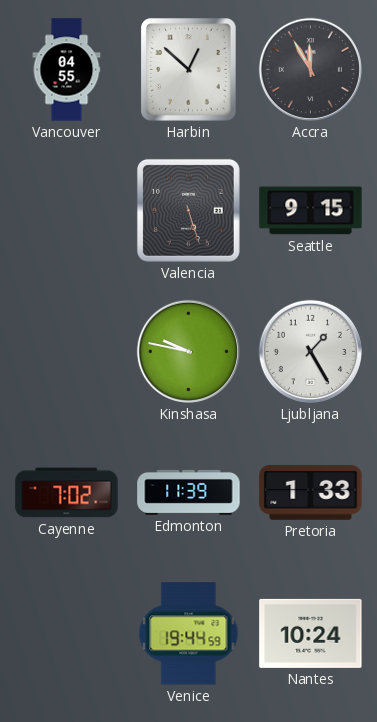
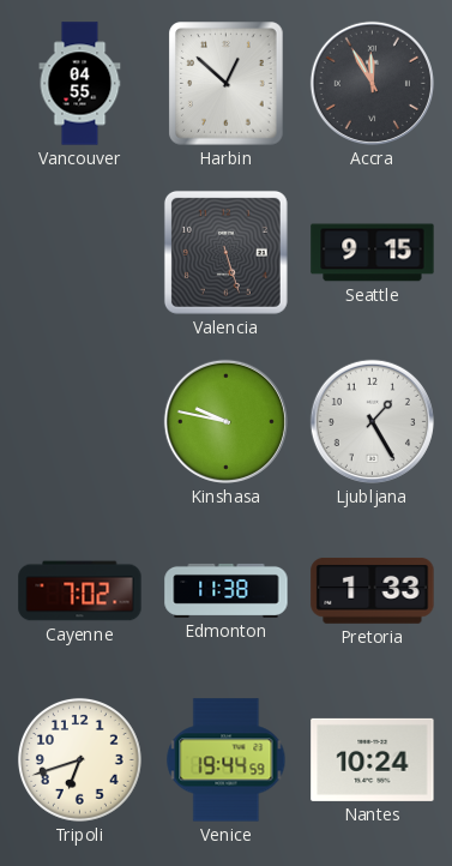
Edmonton: 11:39 -> 11:38 (227, 590)
Tripoli: none -> 6:42 (79, 759)
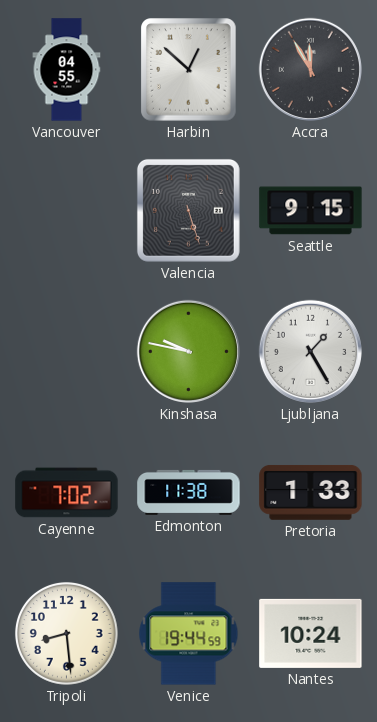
Tripoli: 6:42 -> 8:29 (66, 633)
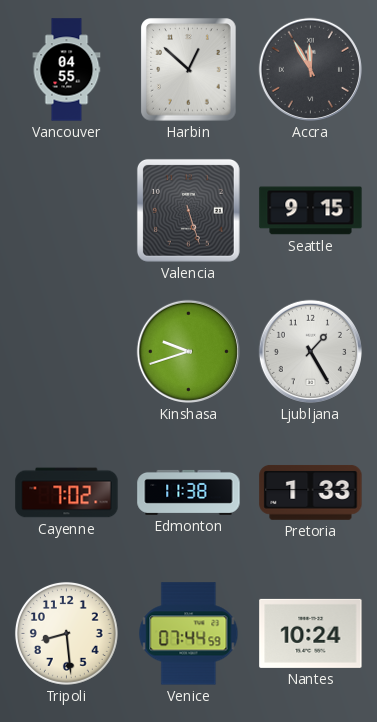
Kinshasa: 9:47 -> 9:42 (188, 351)
Venice: 19:44 -> 07:44 (189, 634)
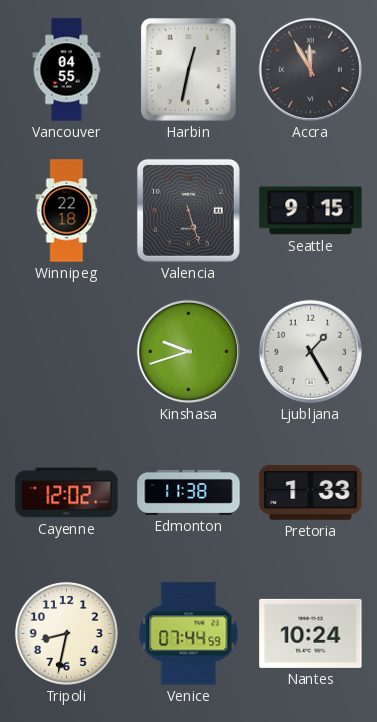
Harbin: 12:52 -> 12:32 (189, 70)
Winnipeg: none -> 22:18 (67, 211)
Cayenne: 7:02 -> 12:02 (67, 493)
Tripoli: 8:29 -> 8:32 (66, 633)
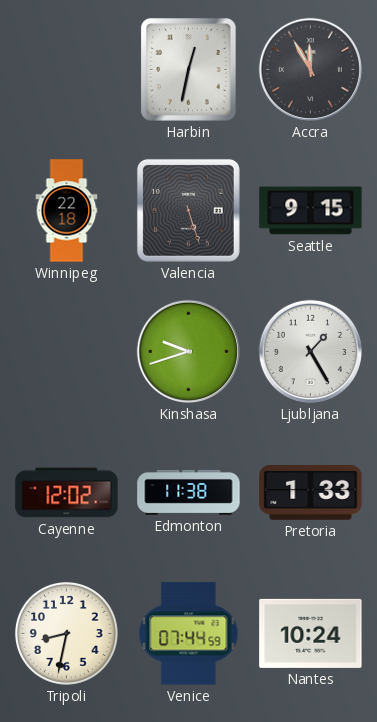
Vancouver: 04:55 -> none (67, 70)
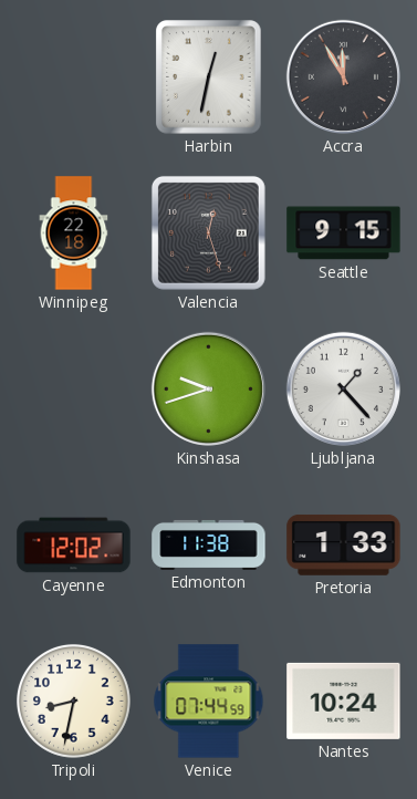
Valencia: 5:27 -> 12:27 (208, 232)
Ljubljana: 1:25 -> 1:23 (343, 388)
